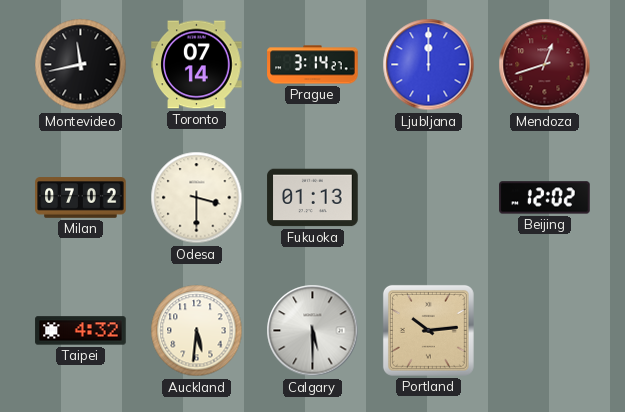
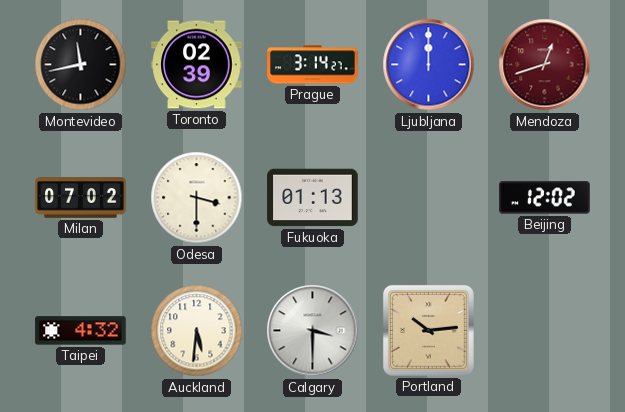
Toronto: 07:14 -> 02:39 (197, 65)
Calgary: 5:30 -> 3:30 (313, 331)
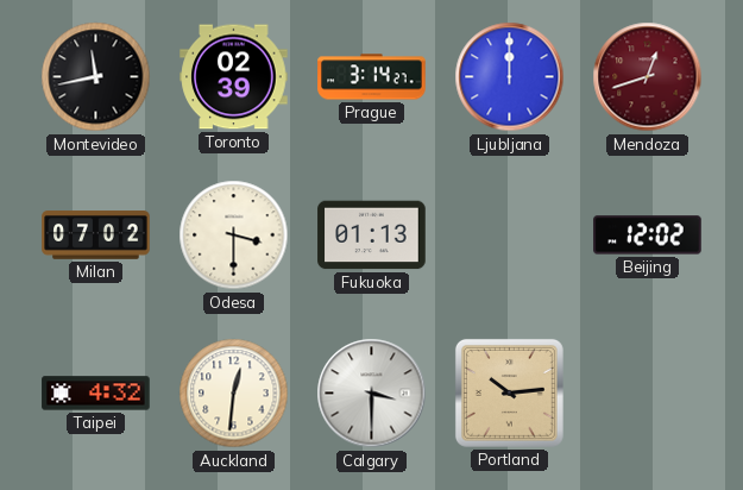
Auckland: 5:31 -> 12:31 (234, 394)
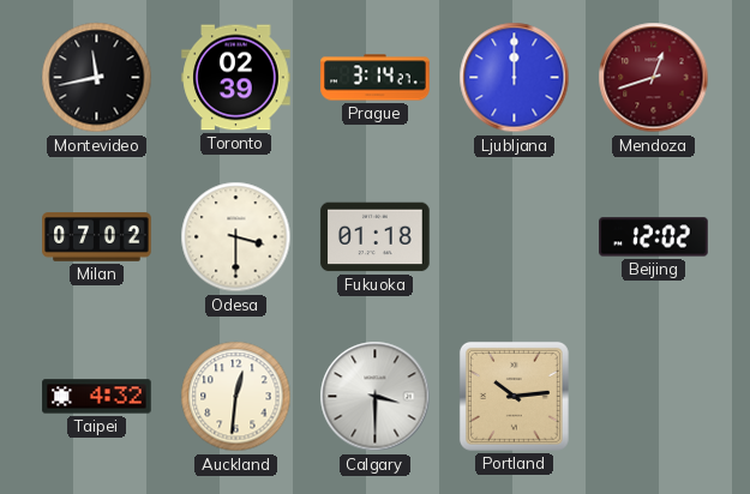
Fukuoka: 01:13 -> 01:18 (376, 237)
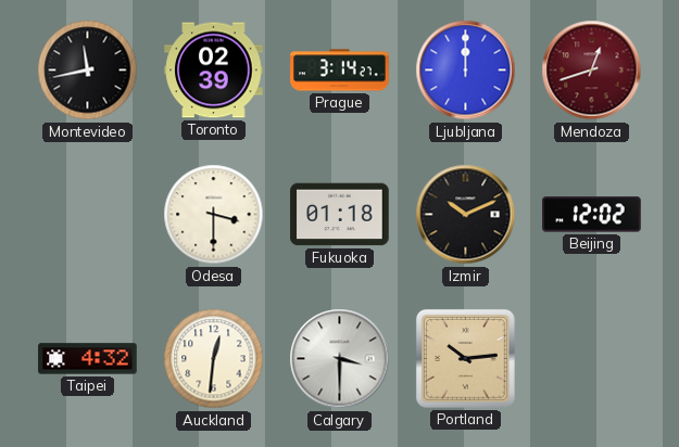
Milan: 07:02 -> none (97, 237)
Izmir: none -> 10:11 (466, 215)
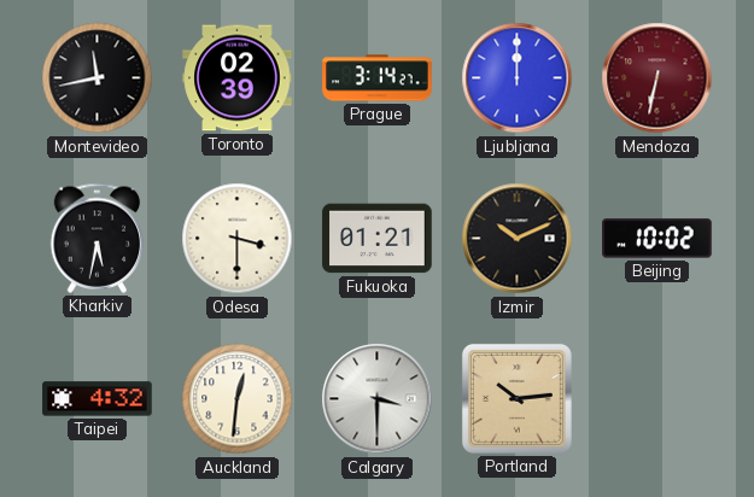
Mendoza: 12:42 -> 6:32 (657, 78)
Kharkiv: none -> 5:32 (98, 238)
Fukuoka: 01:18 -> 01:21 (378, 239)
Beijing: 12:02 -> 10:02 (657, 239)
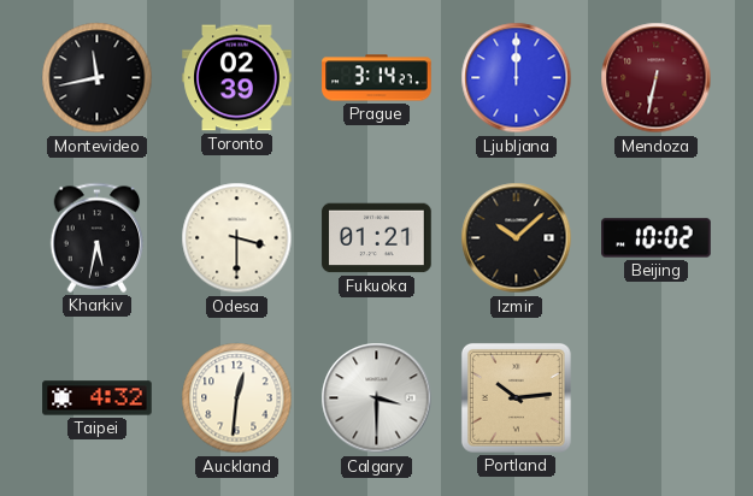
Izmir: 10:11 -> 10:08 (517, 238)
